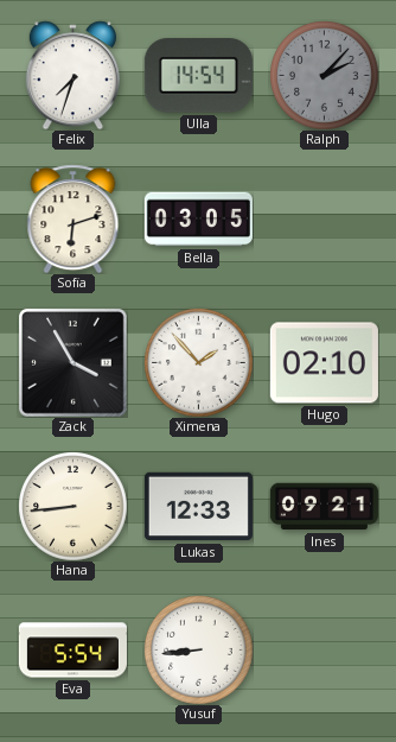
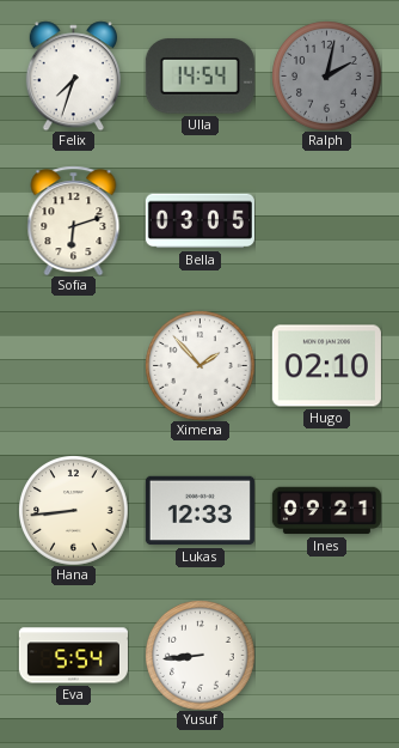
Ralph: 2:07 -> 2:02 (326, 75)
Zack: 3:55 -> none (74, 363)
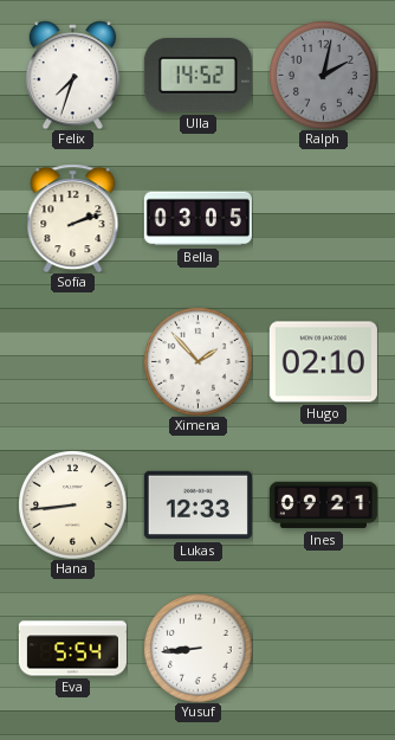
Ulla: 14:54 -> 14:52 (197, 76)
Sofia: 6:12 -> 2:12 (73, 218)
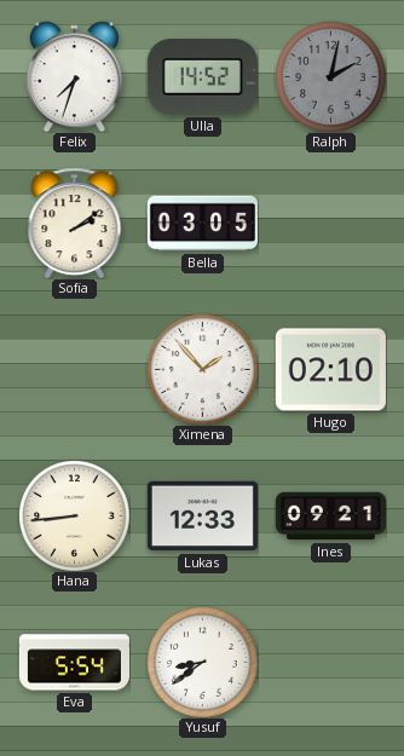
Sofia: 2:12 -> 2:09 (75, 223)
Yusuf: 8:44 -> 8:39 (202, 662)
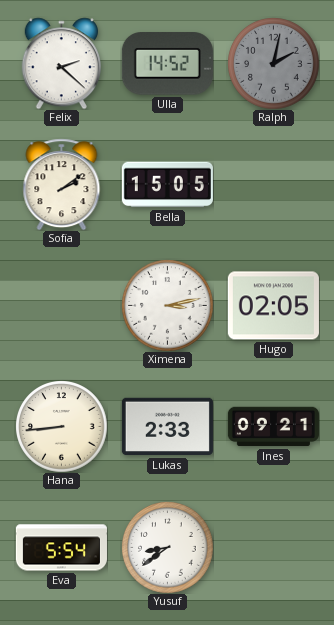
Felix: 7:33 -> 2:22 (61, 63)
Bella: 03:05 -> 15:05 (167, 185)
Ximena: 1:53 -> 3:13 (167, 305)
Hugo: 02:10 -> 02:05 (273, 306)
Lukas: 12:33 -> 2:33 (167, 427)
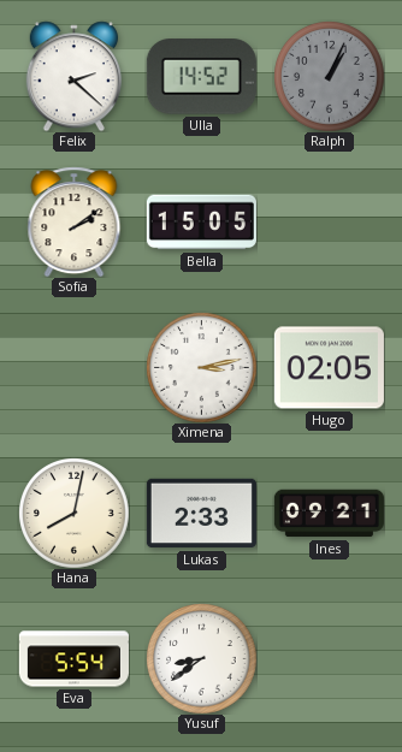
Ralph: 2:02 -> 1:04 (329, 76)
Hana: 8:44 -> 8:02 (73, 513)
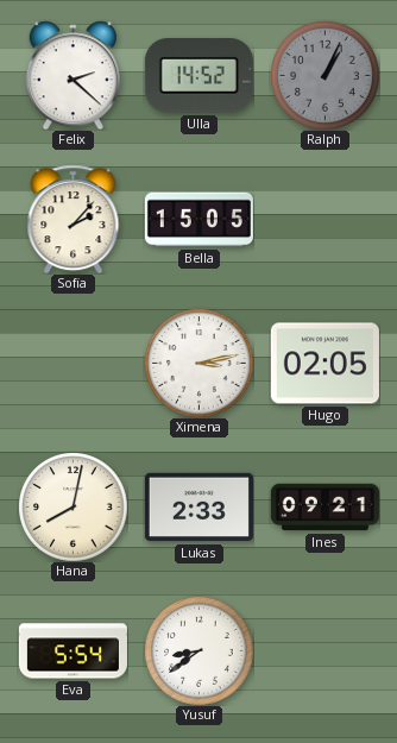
Sofia: 2:09 -> 2:07 (74, 219)
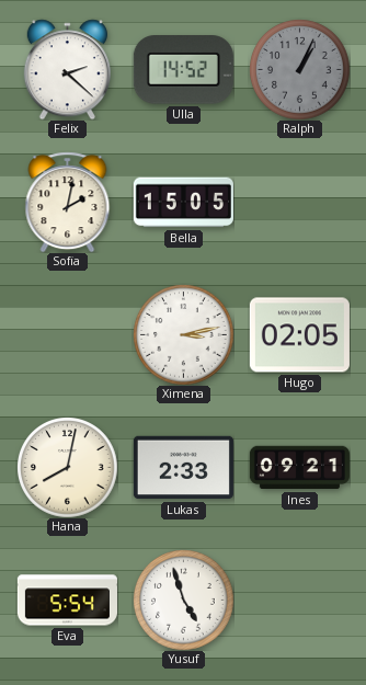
Sofia: 2:07 -> 2:02 (68, 202)
Yusuf: 8:39 -> 4:57 (183, 600)
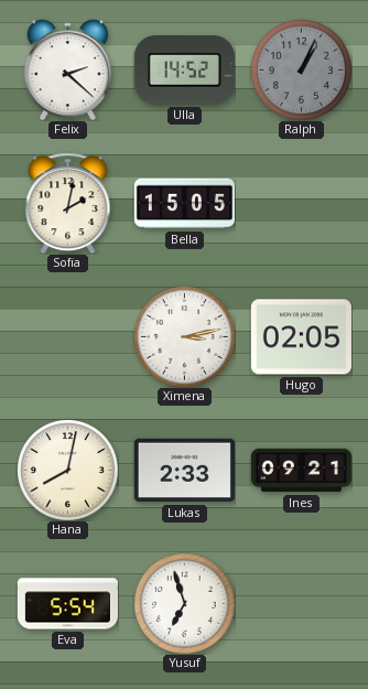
Yusuf: 4:57 -> 6:57 (184, 603)
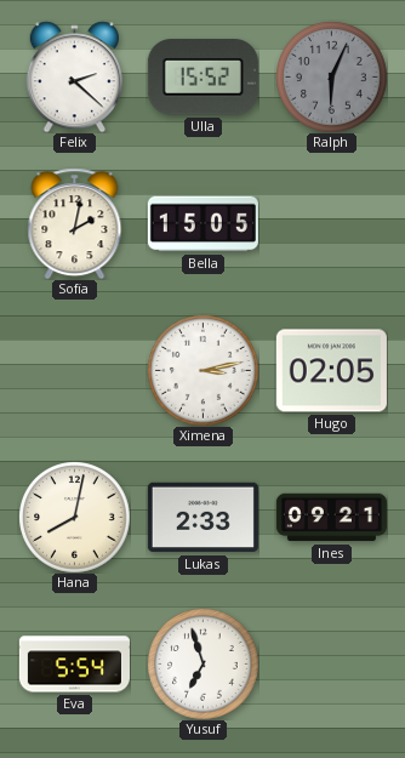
Ulla: 14:52 -> 15:52 (202, 78)
Ralph: 1:04 -> 6:04 (331, 76)
